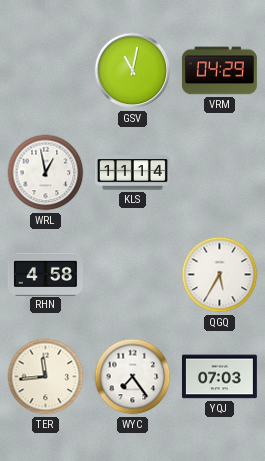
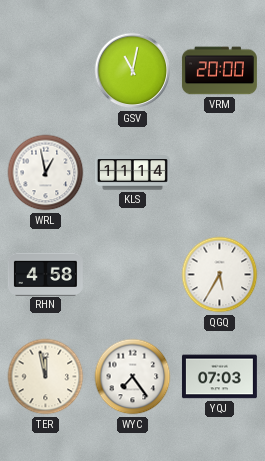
VRM: 04:29 -> 20:00 (219, 71)
TER: 11:44 -> 11:58 (46, 377)
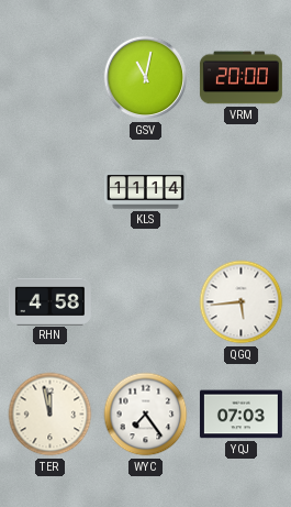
WRL: 12:58 -> none (46, 173)
QGQ: 5:35 -> 5:44 (242, 302)
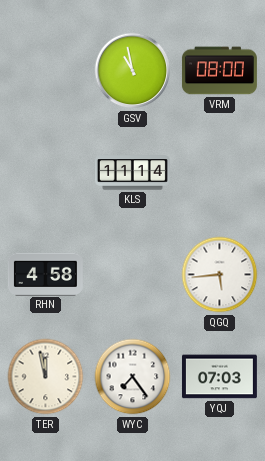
GSV: 11:02 -> 10:58 (133, 71)
VRM: 20:00 -> 08:00 (219, 71)
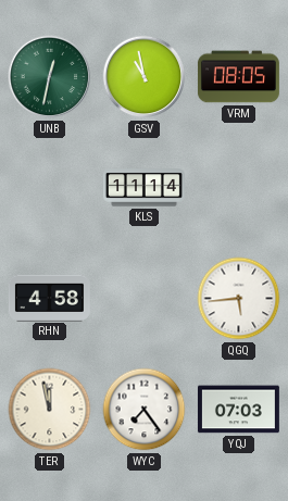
UNB: none -> 12:32 (50, 77)
VRM: 08:00 -> 08:05 (238, 77)
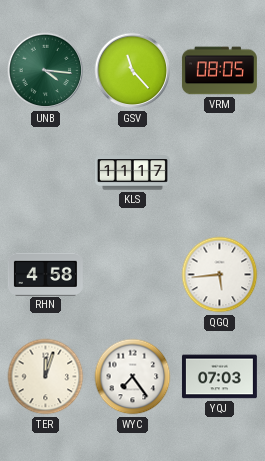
UNB: 12:32 -> 4:16 (46, 71)
GSV: 10:58 -> 11:23 (133, 71)
KLS: 11:14 -> 11:17 (132, 173)
TER: 11:58 -> 12:03 (46, 377)
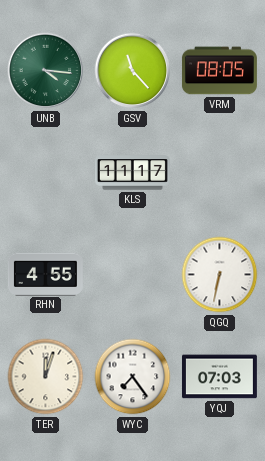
RHN: 4:58 -> 4:55 (45, 274)
QGQ: 5:44 -> 6:32 (220, 275)
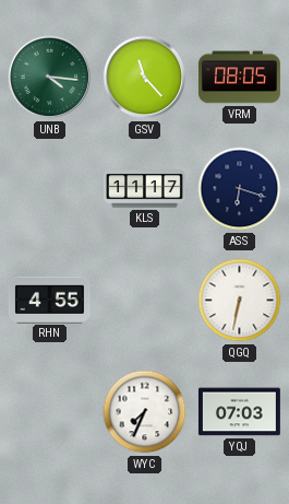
ASS: none -> 6:18 (240, 189)
TER: 12:03 -> none (46, 377)
WYC: 7:24 -> 7:34 (145, 412)
